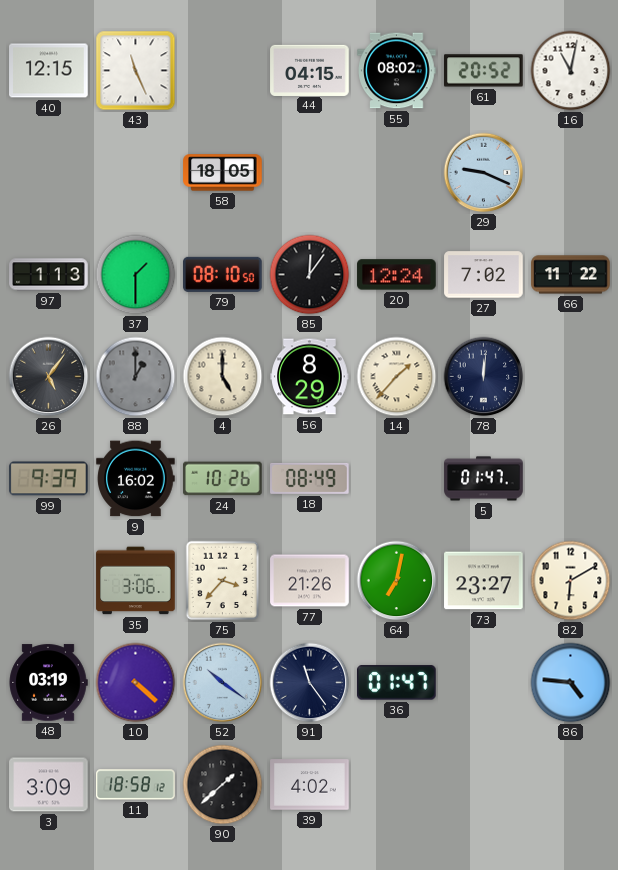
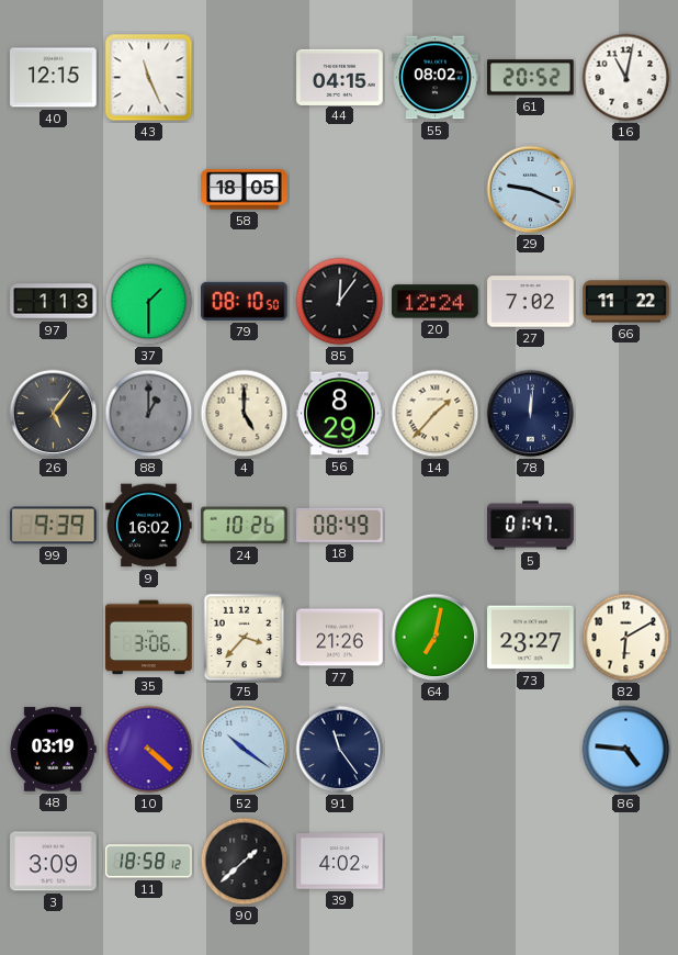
36: 01:47 -> none (397, 683)
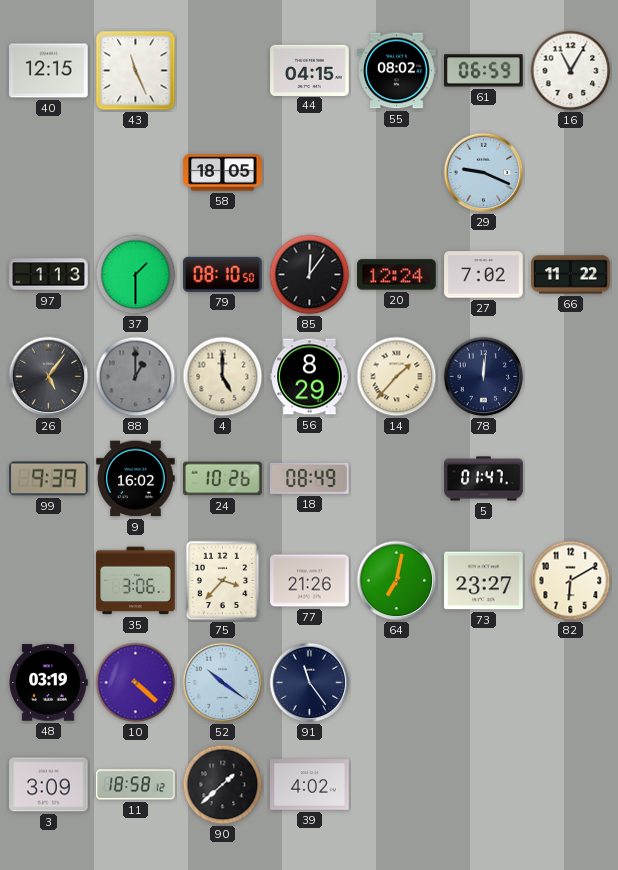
61: 20:52 -> 06:59 (484, 71)
16: 11:02 -> 11:05 (571, 71)
86: 4:46 -> none (626, 750)
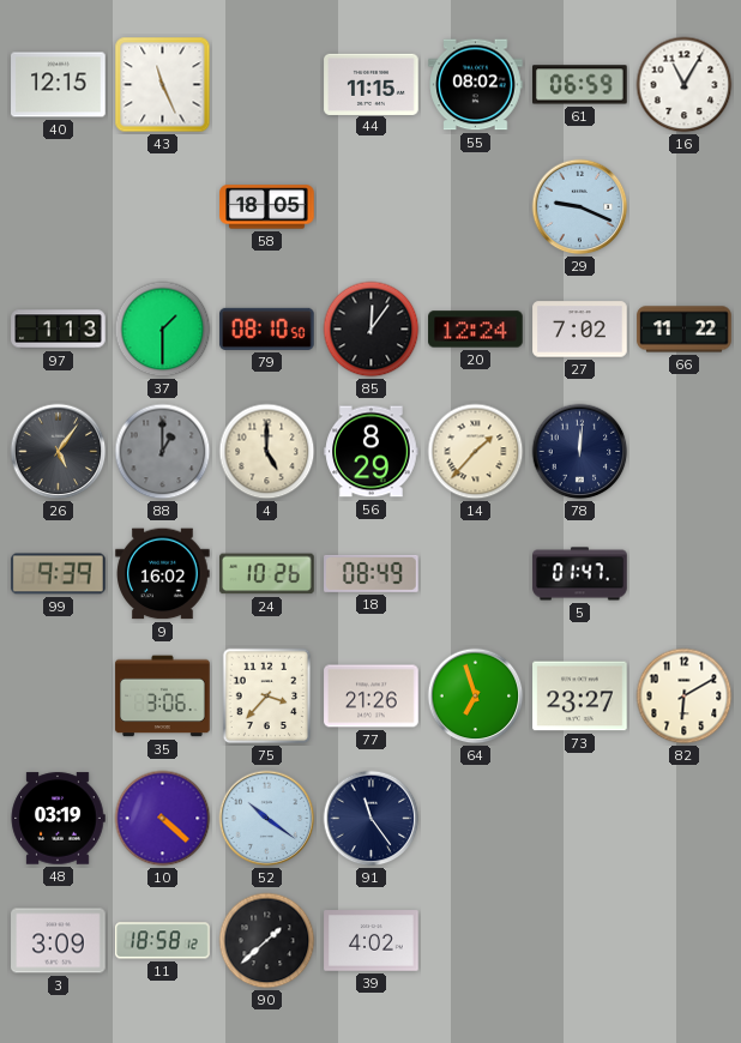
44: 04:15 -> 11:15 (372, 84)
64: 7:02 -> 6:57 (476, 697)
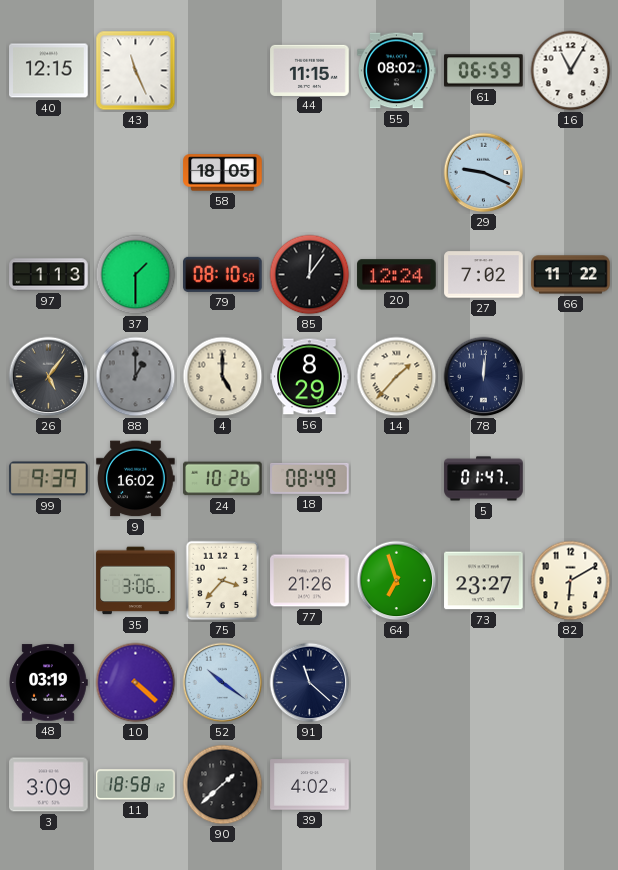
91: 11:24 -> 11:22 (310, 683)
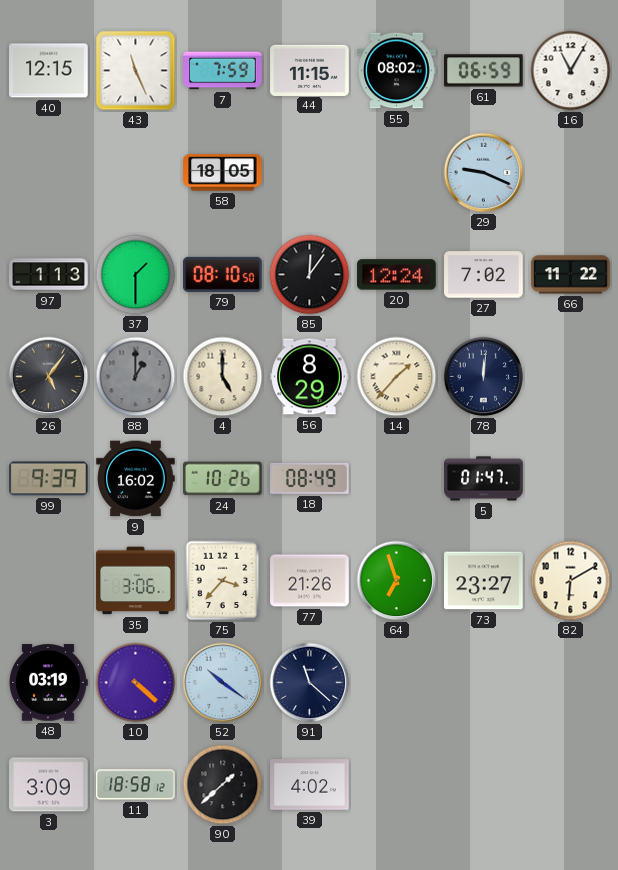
7: none -> 7:59 (223, 71)
